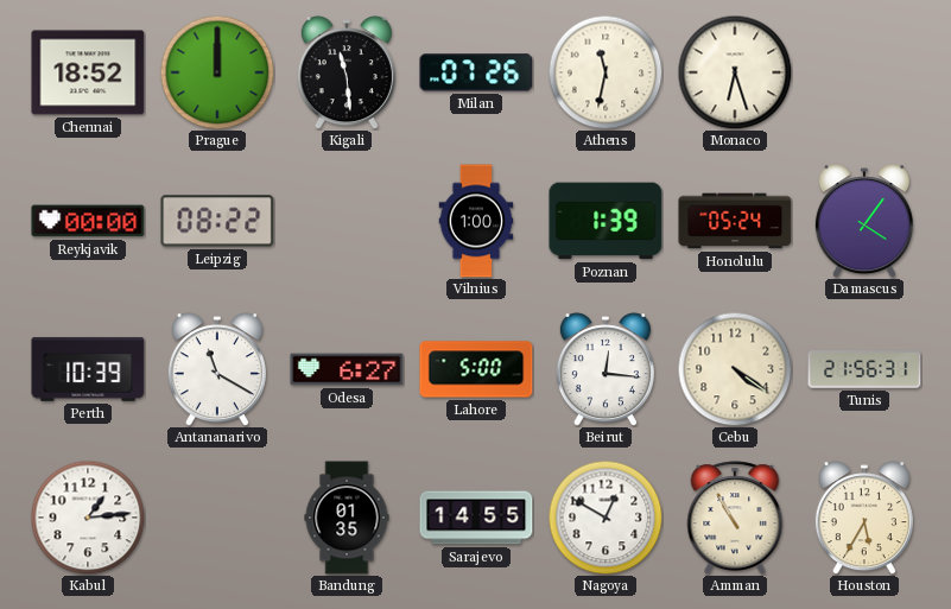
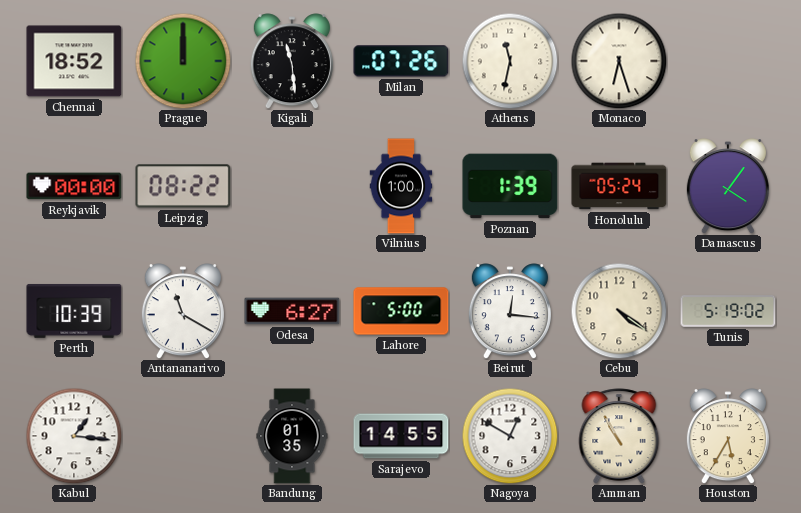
Tunis: 21:56 -> 5:19 (728, 312)
Kabul: 1:14 -> 1:16 (74, 436)
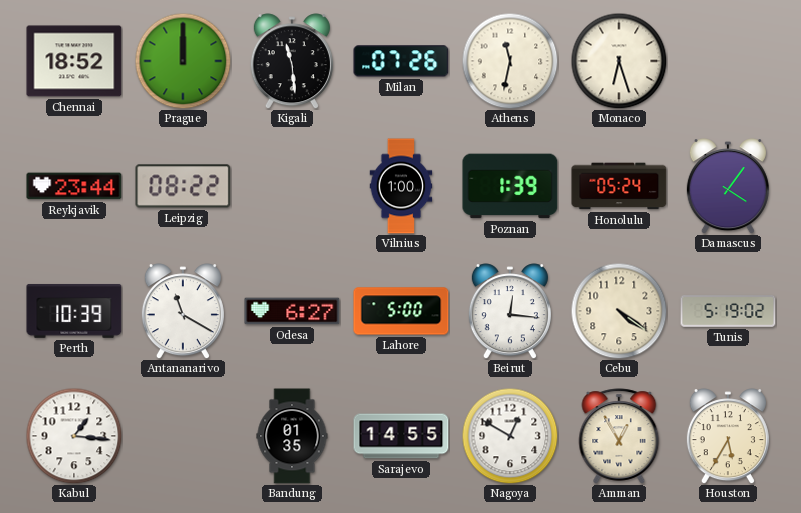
Reykjavik: 00:00 -> 23:44 (74, 186)
Amman: 10:55 -> 12:55 (619, 436)
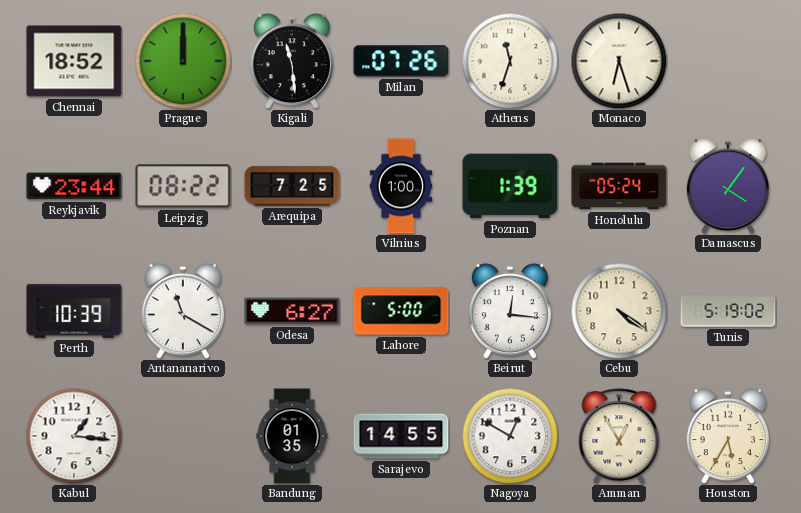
Athens: 11:32 -> 11:33 (510, 61)
Arequipa: none -> 7:25 (292, 186)
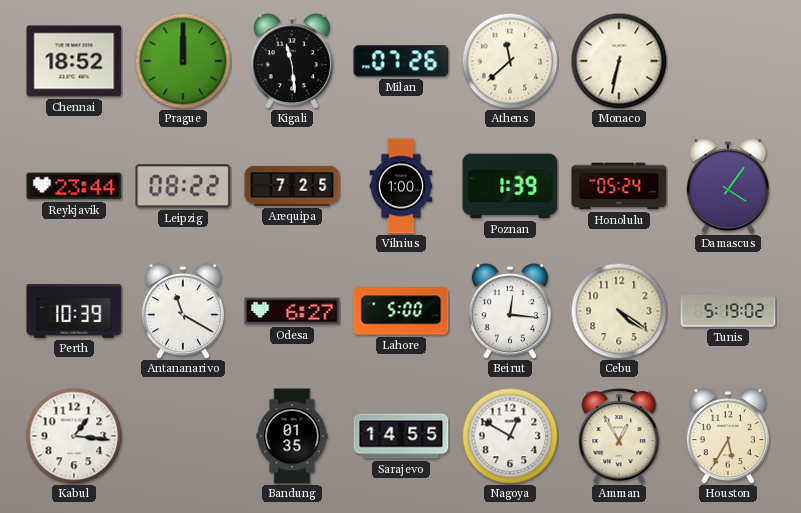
Athens: 11:33 -> 11:38 (510, 61)
Monaco: 6:27 -> 6:32 (619, 61)
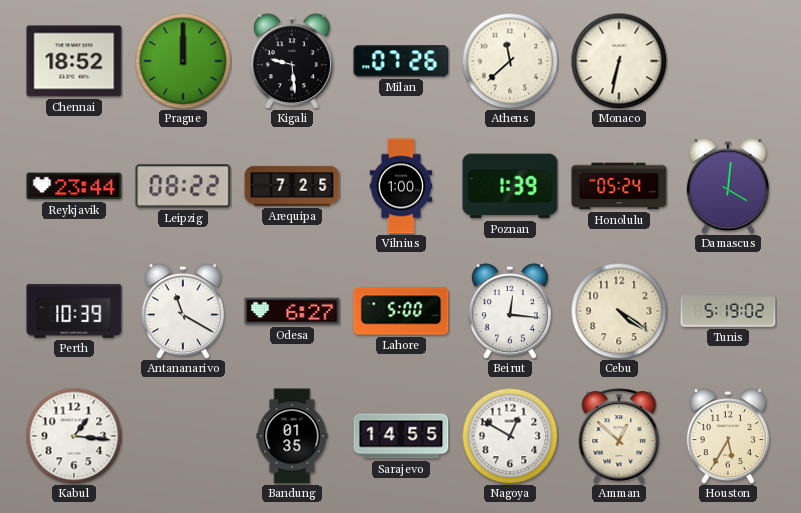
Kigali: 11:29 -> 9:29 (292, 61)
Damascus: 4:06 -> 4:01 (728, 186)
Amman: 12:55 -> 12:52 (619, 436)
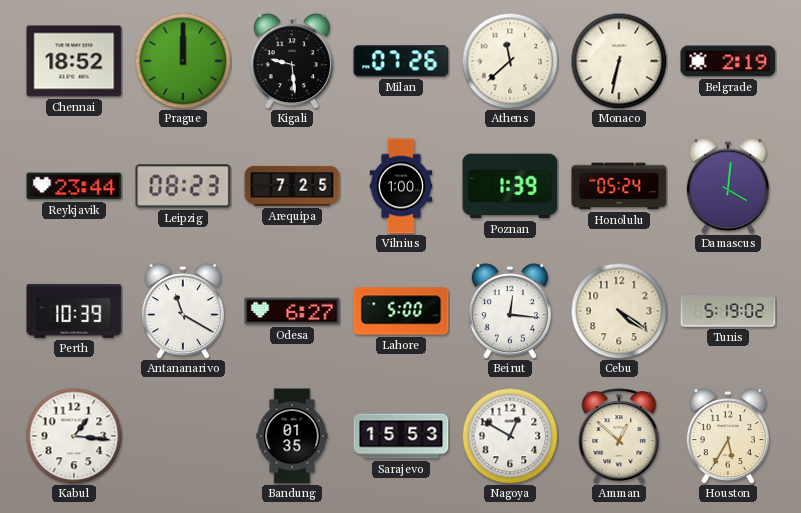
Belgrade: none -> 2:19 (728, 61)
Leipzig: 08:22 -> 08:23 (183, 186)
Sarajevo: 14:55 -> 15:53 (401, 436)
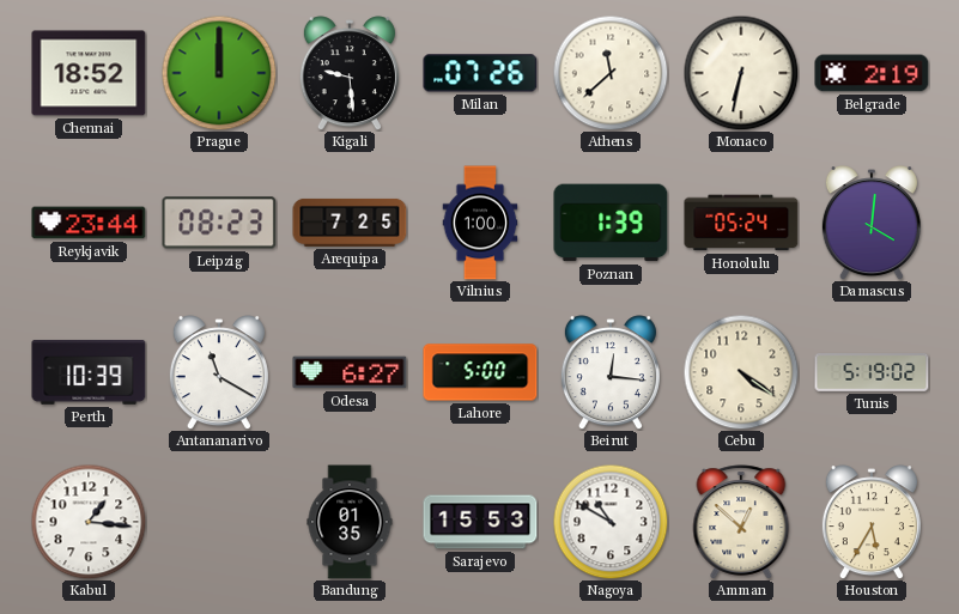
Nagoya: 12:50 -> 10:50 (611, 522)
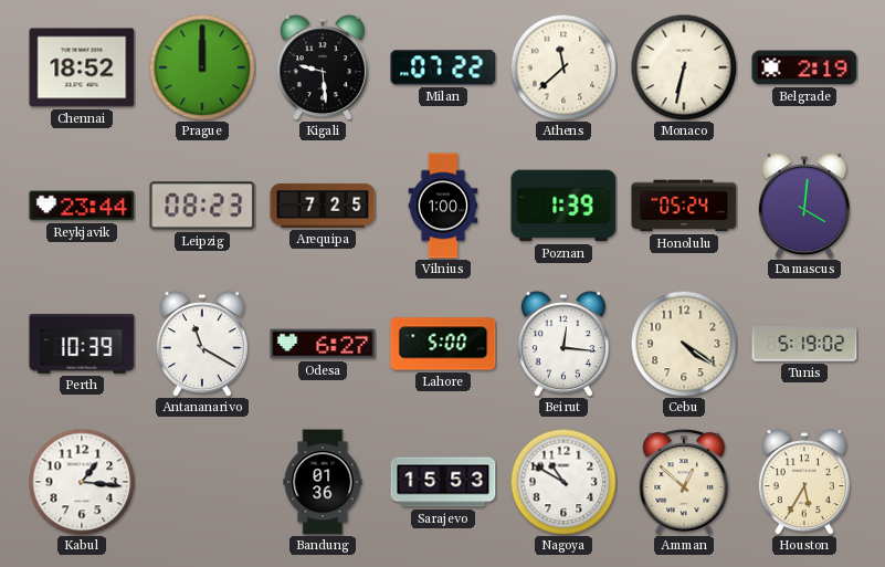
Milan: 07:26 -> 07:22 (443, 67)
Bandung: 01:35 -> 01:36 (323, 482)
